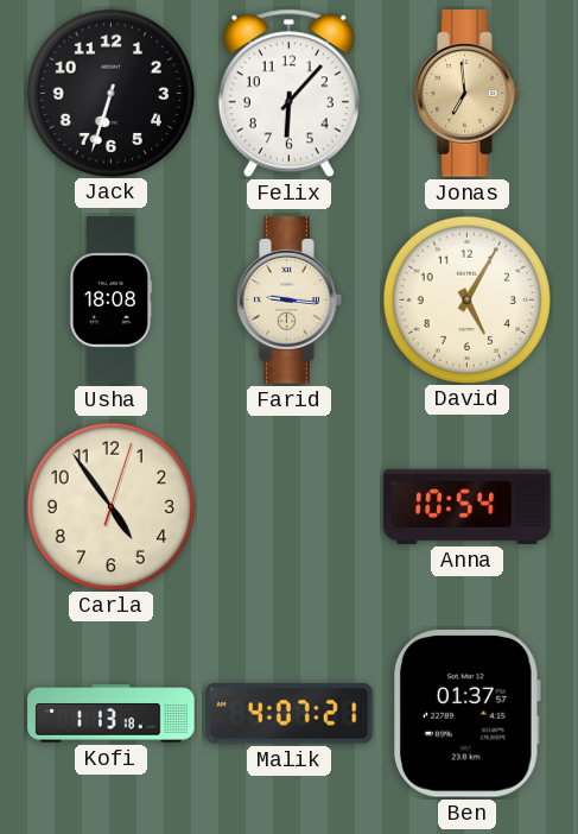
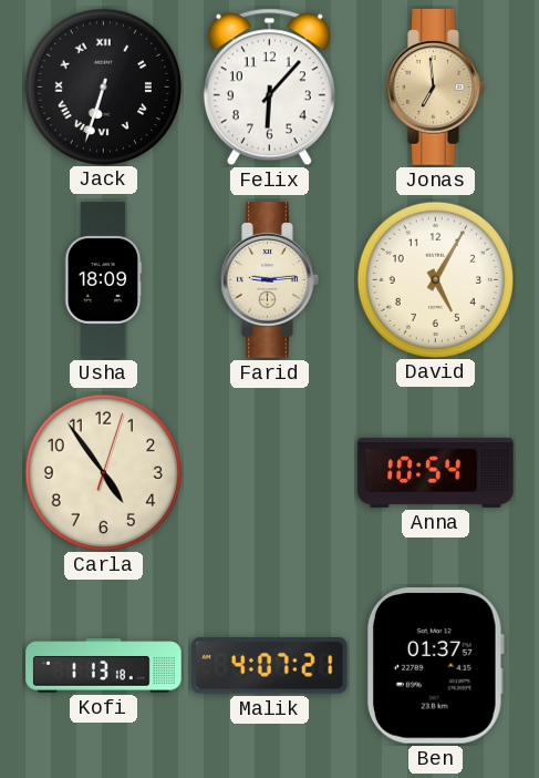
Jack numerals: Arabic -> Roman (103, 86)
Usha: 18:08 -> 18:09 (104, 280)
Farid: 9:16 -> 9:14 (270, 280)
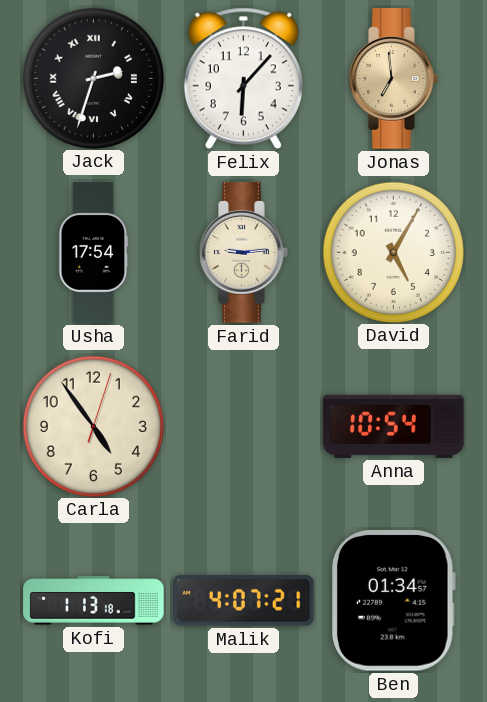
Jack: 6:33 -> 2:33 (93, 78)
Usha: 18:09 -> 17:54 (94, 253)
Ben: 01:37 -> 01:34 (393, 601)
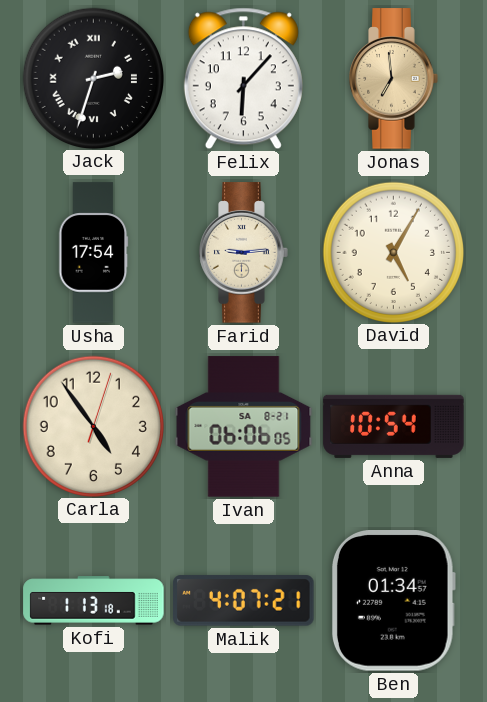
Ivan: none -> 06:06 (244, 427)
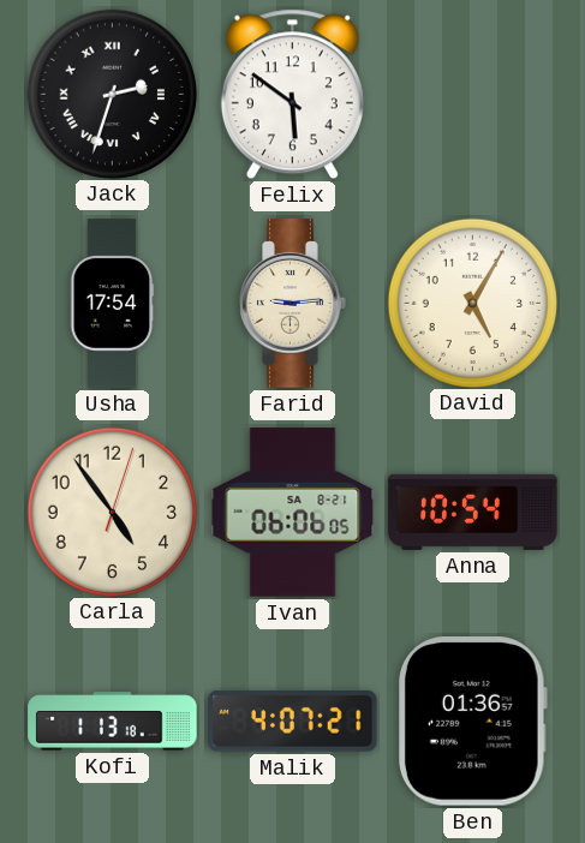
Felix: 6:07 -> 5:51 (292, 95)
Jonas: 6:59 -> none (394, 79)
Ben: 01:34 -> 01:36 (472, 722)
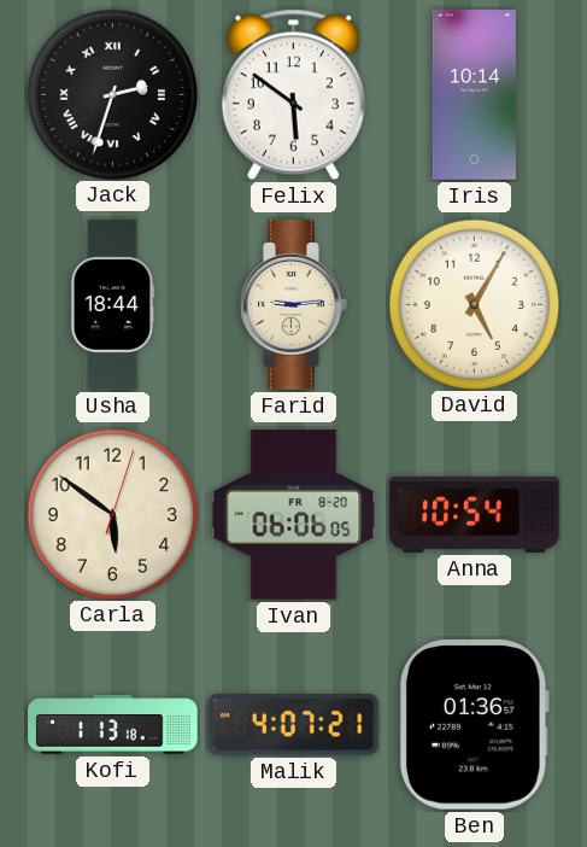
Iris: none -> 10:14 (474, 95)
Usha: 17:54 -> 18:44 (113, 305)
Carla: 4:54 -> 5:51 (112, 514)
Ivan date: SA 8-21 -> FR 8-20 (294, 515)
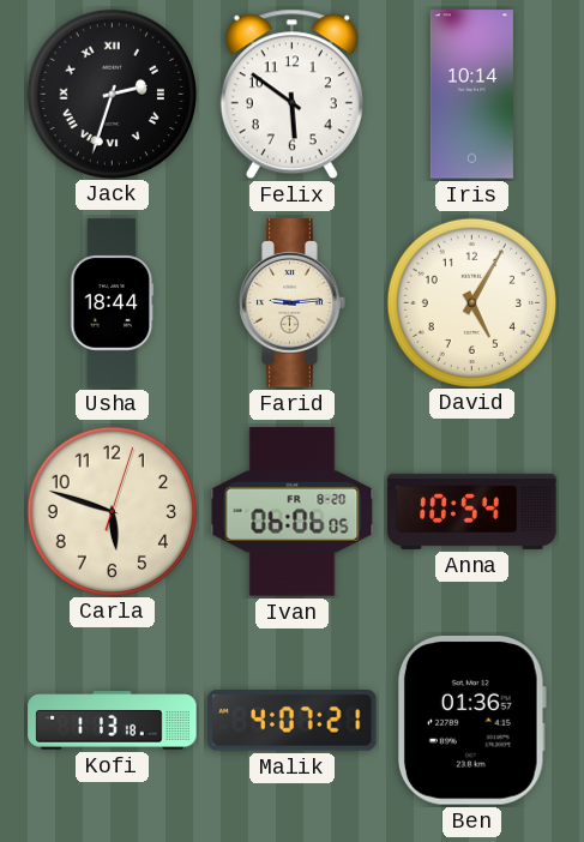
Carla: 5:51 -> 5:48 (112, 511)
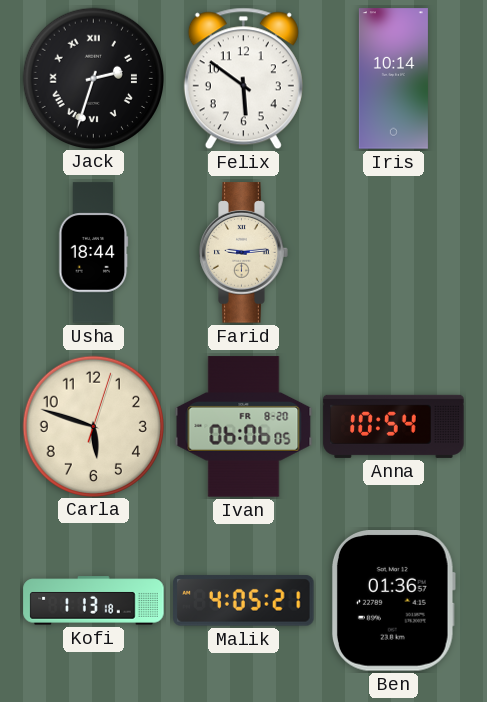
David: 5:05 -> none (471, 302)
Malik: 4:07 -> 4:05 (244, 601)
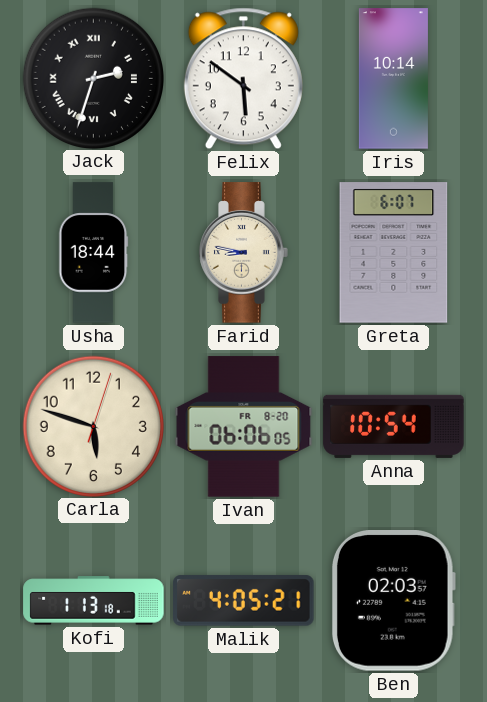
Farid: 9:14 -> 8:47 (244, 253)
Greta: none -> 6:07 (394, 253)
Ben: 01:36 -> 02:03 (393, 601)
